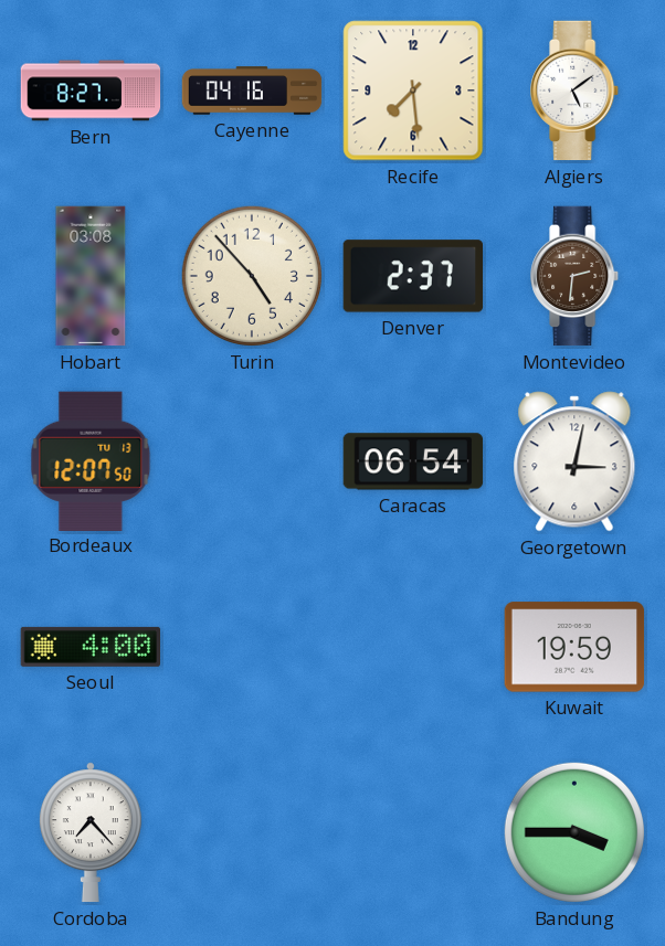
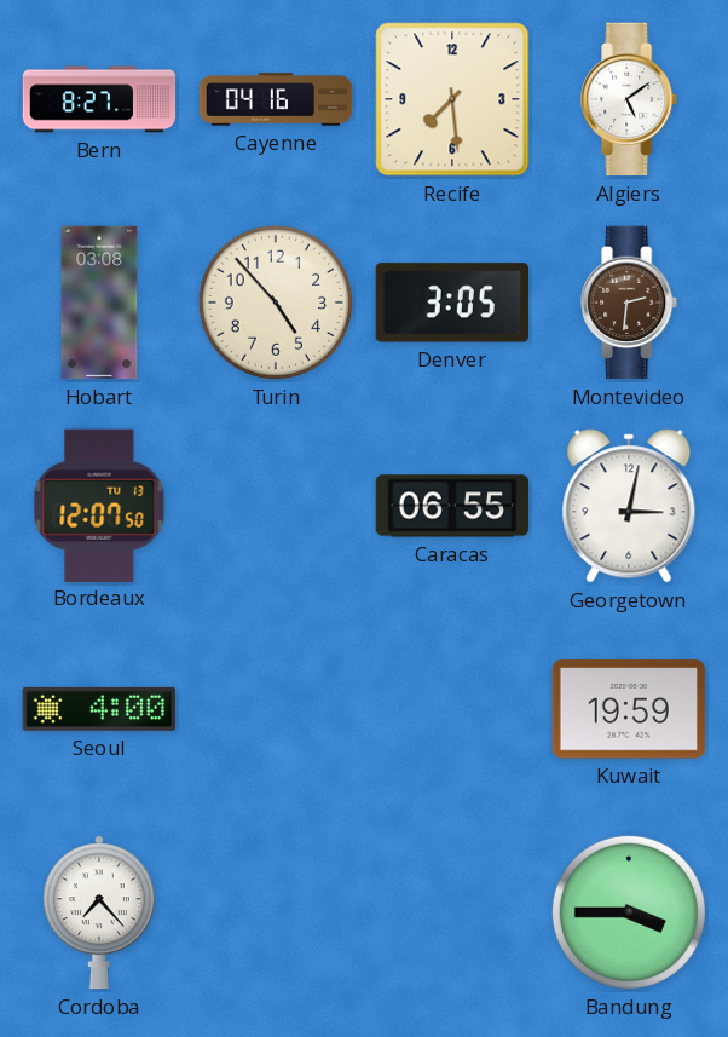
Denver: 2:37 -> 3:05 (452, 303)
Caracas: 06:54 -> 06:55 (452, 506)
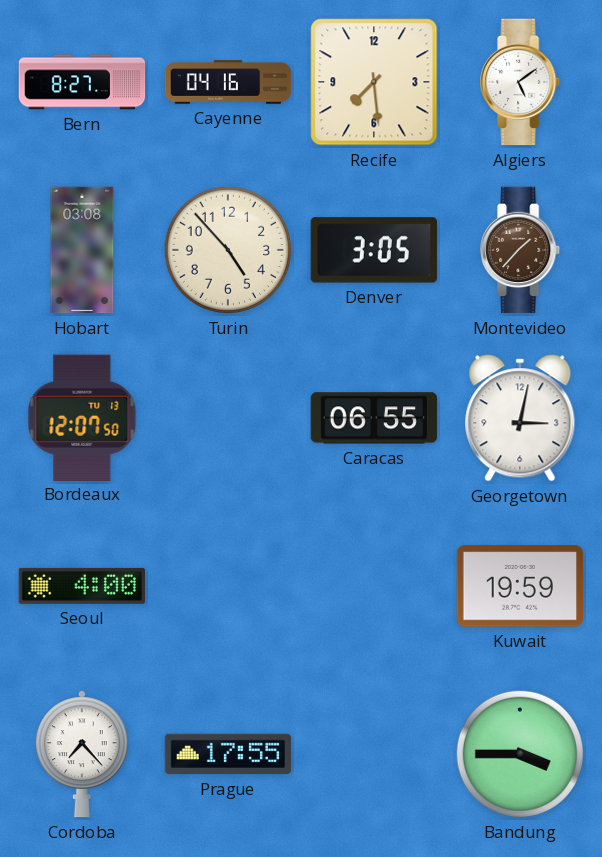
Montevideo: 2:31 -> 1:37 (521, 250)
Prague: none -> 17:55 (228, 754)
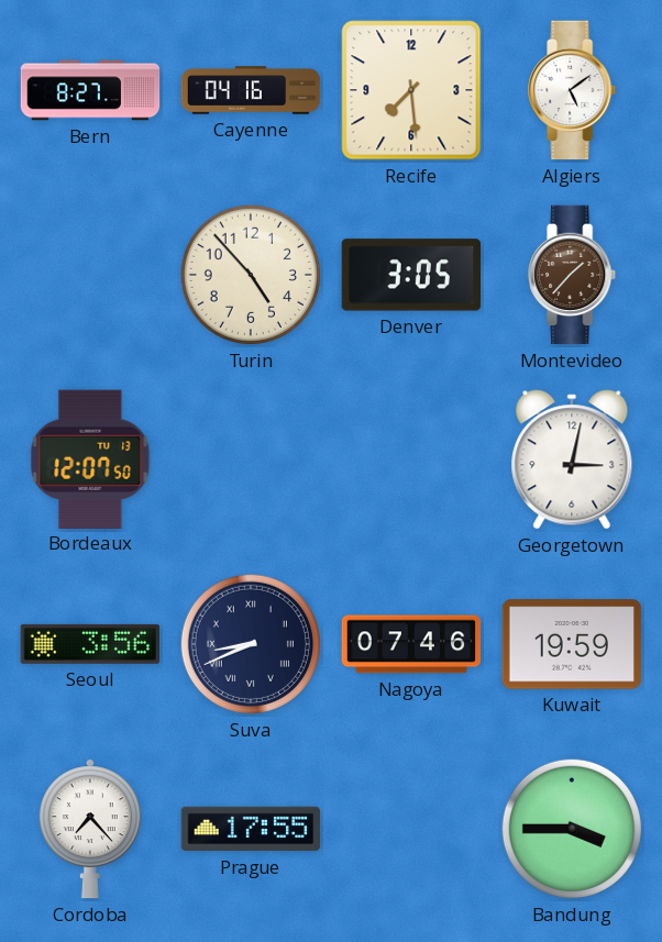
Hobart: 03:08 -> none (82, 250)
Caracas: 06:55 -> none (374, 418)
Seoul: 4:00 -> 3:56 (89, 644)
Suva: none -> 8:41 (251, 644)
Nagoya: none -> 07:46 (411, 644)
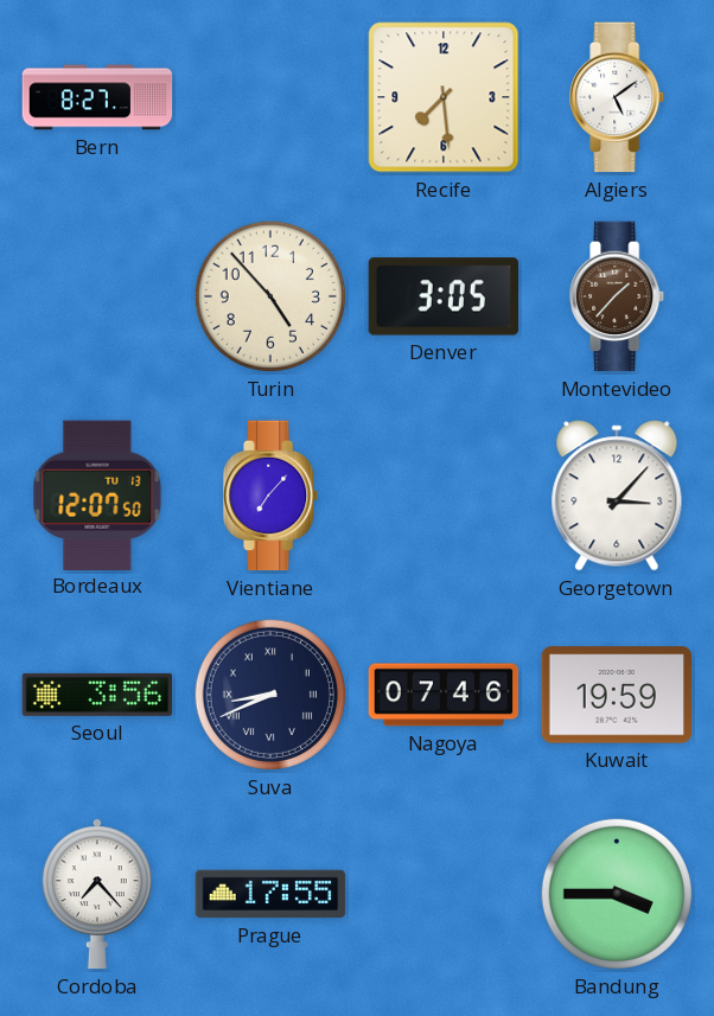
Cayenne: 04:16 -> none (251, 90)
Vientiane: none -> 7:07 (272, 496)
Georgetown: 3:02 -> 3:07 (617, 496)
